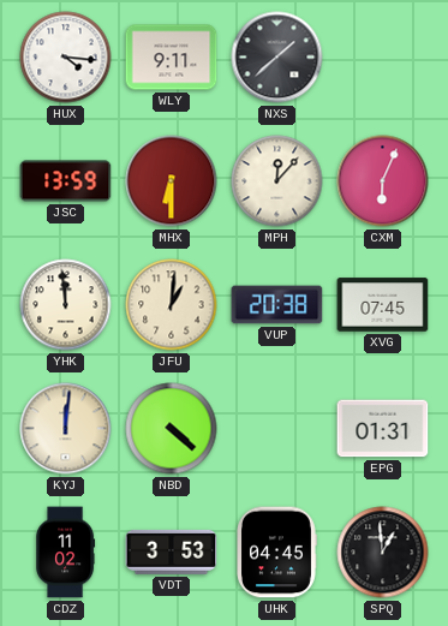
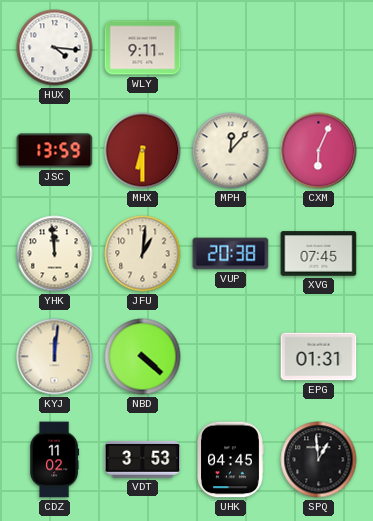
NXS: 1:38 -> none (277, 58)
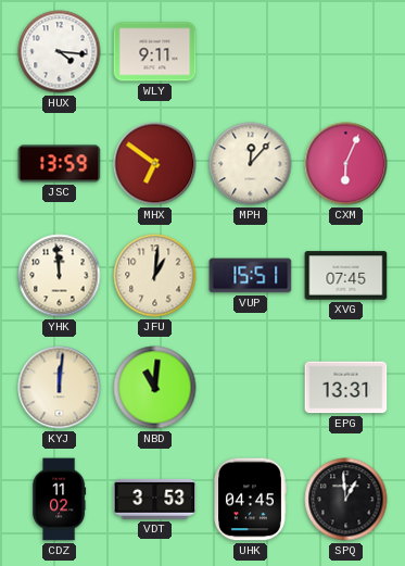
MHX: 6:30 -> 6:51 (155, 164)
VUP: 20:38 -> 15:51 (251, 276)
NBD: 4:22 -> 11:01 (155, 388)
EPG: 01:31 -> 13:31 (346, 388)
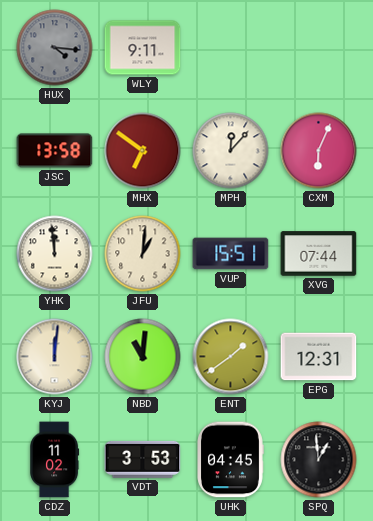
HUX dial: white -> grey (55, 48)
JSC: 13:59 -> 13:58 (55, 151)
XVG: 07:45 -> 07:44 (319, 254)
ENT: none -> 1:39 (231, 357)
EPG: 13:31 -> 12:31 (319, 357)
